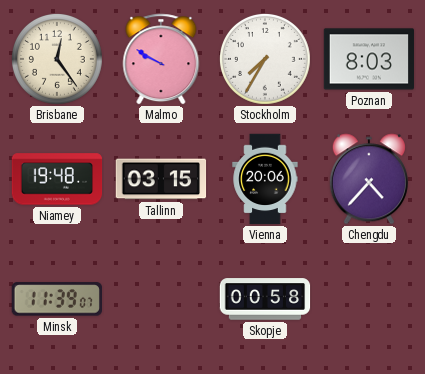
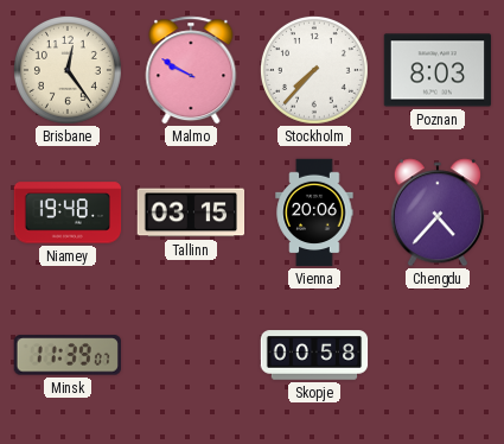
Stockholm: 7:35 -> 7:37 (314, 70)
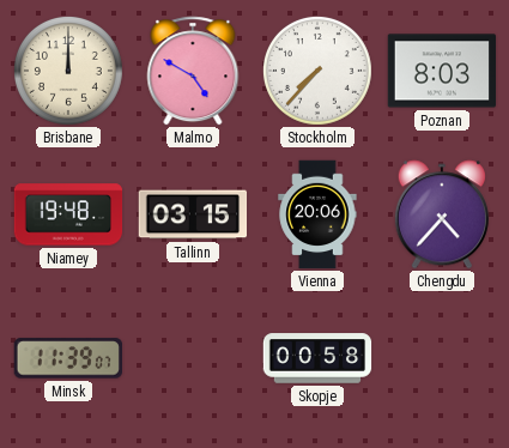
Brisbane: 12:24 -> 12:00 (68, 71)
Malmo: 9:50 -> 4:50 (193, 71)
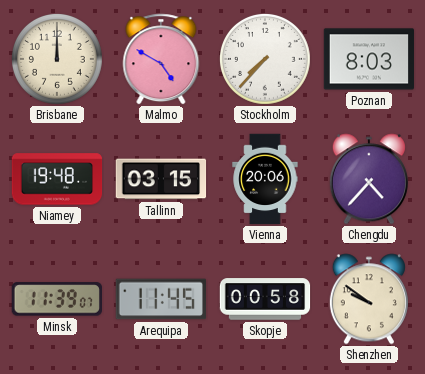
Arequipa: none -> 11:45 (161, 299)
Shenzhen: none -> 9:51 (369, 299)
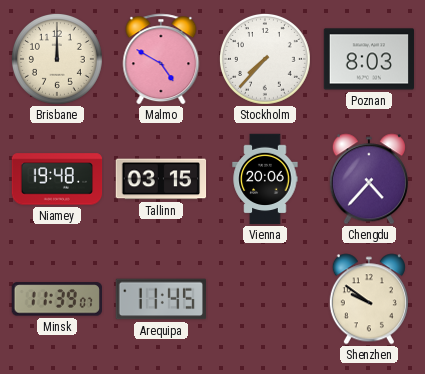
Skopje: 00:58 -> none (265, 299)
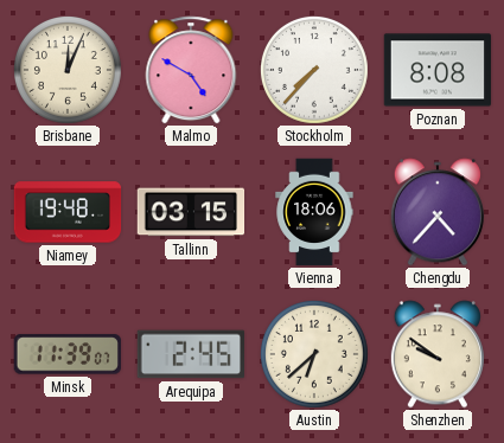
Brisbane: 12:00 -> 12:04 (68, 70)
Poznan: 8:03 -> 8:08 (438, 70)
Vienna: 20:06 -> 18:06 (314, 212)
Arequipa: 11:45 -> 2:45 (191, 354)
Austin: none -> 6:38 (314, 354)
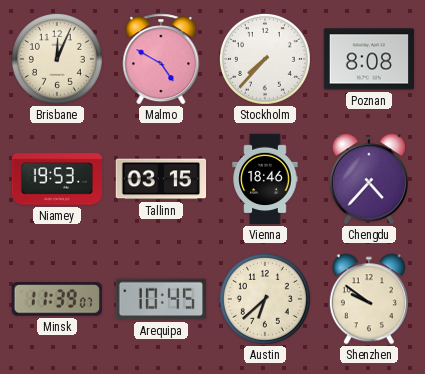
Niamey: 19:48 -> 19:53 (57, 179)
Vienna: 18:06 -> 18:46 (265, 179)
Arequipa: 2:45 -> 10:45 (161, 299)
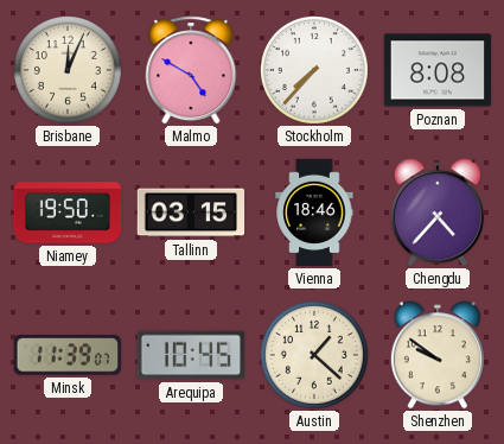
Niamey: 19:53 -> 19:50 (68, 213)
Austin: 6:38 -> 1:22 (314, 355)
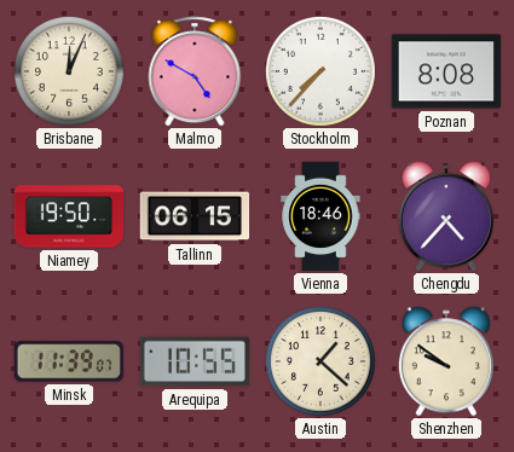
Tallinn: 03:15 -> 06:15 (195, 216)
Arequipa: 10:45 -> 10:55 (195, 361)
